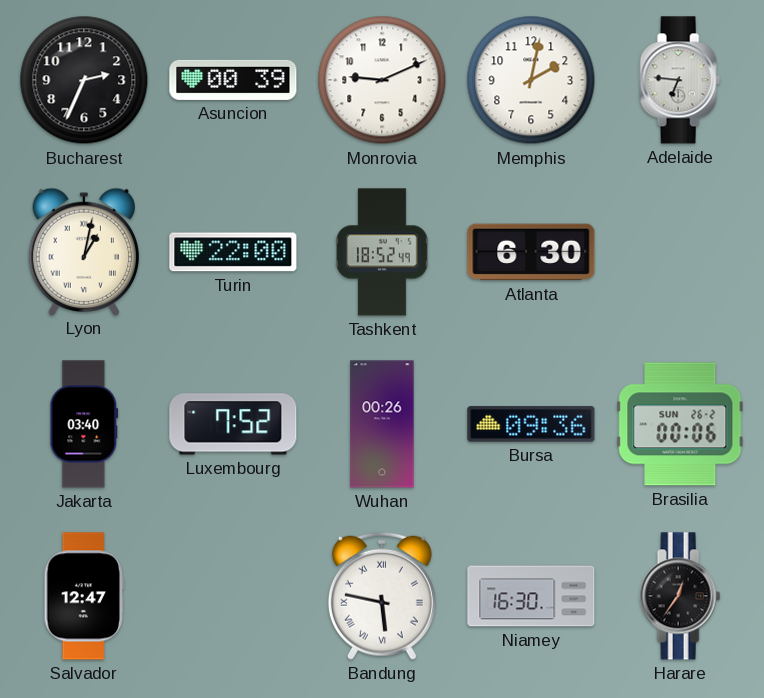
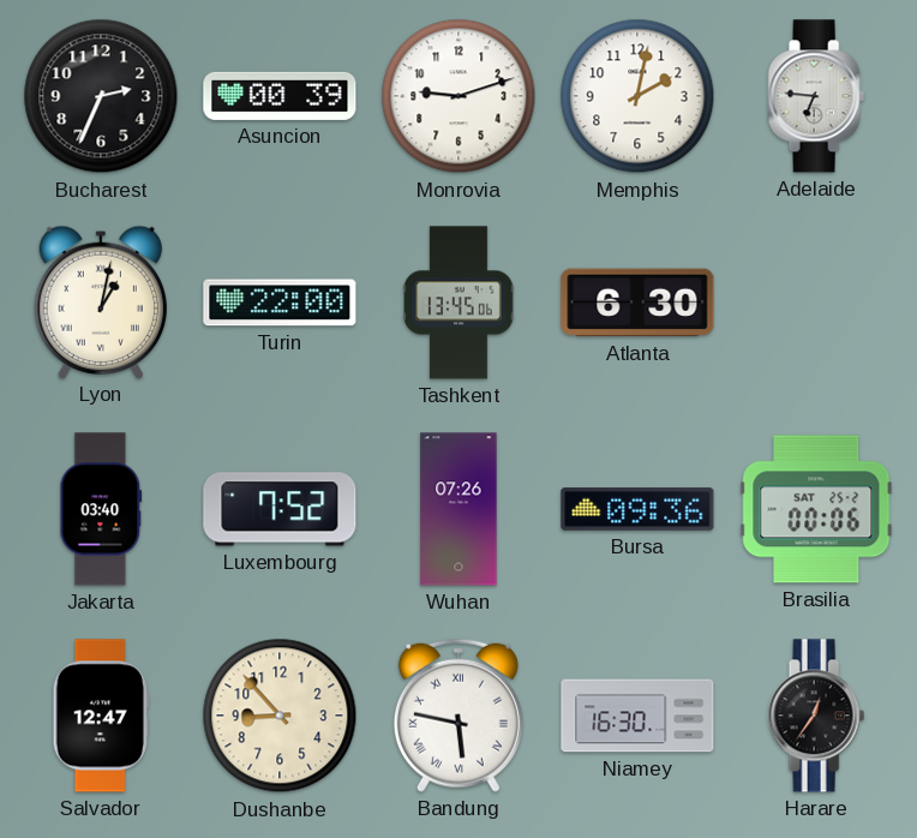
Monrovia: 9:11 -> 9:12 (458, 96)
Tashkent: 18:52 -> 13:45 (458, 303)
Wuhan: 00:26 -> 07:26 (458, 509)
Brasilia date: SUN 26-2 -> SAT 25-2 (816, 509)
Dushanbe: none -> 8:53 (280, 716)
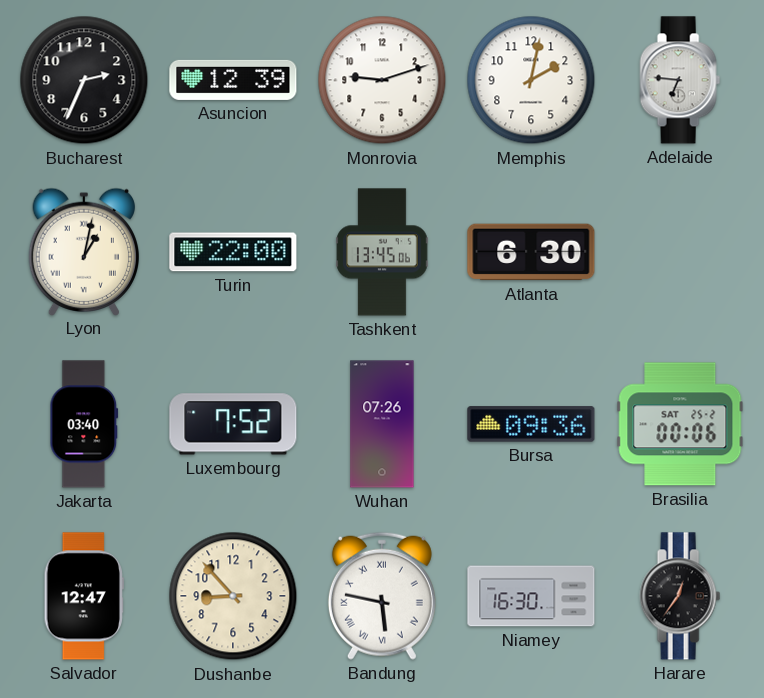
Asuncion: 00:39 -> 12:39 (233, 80)
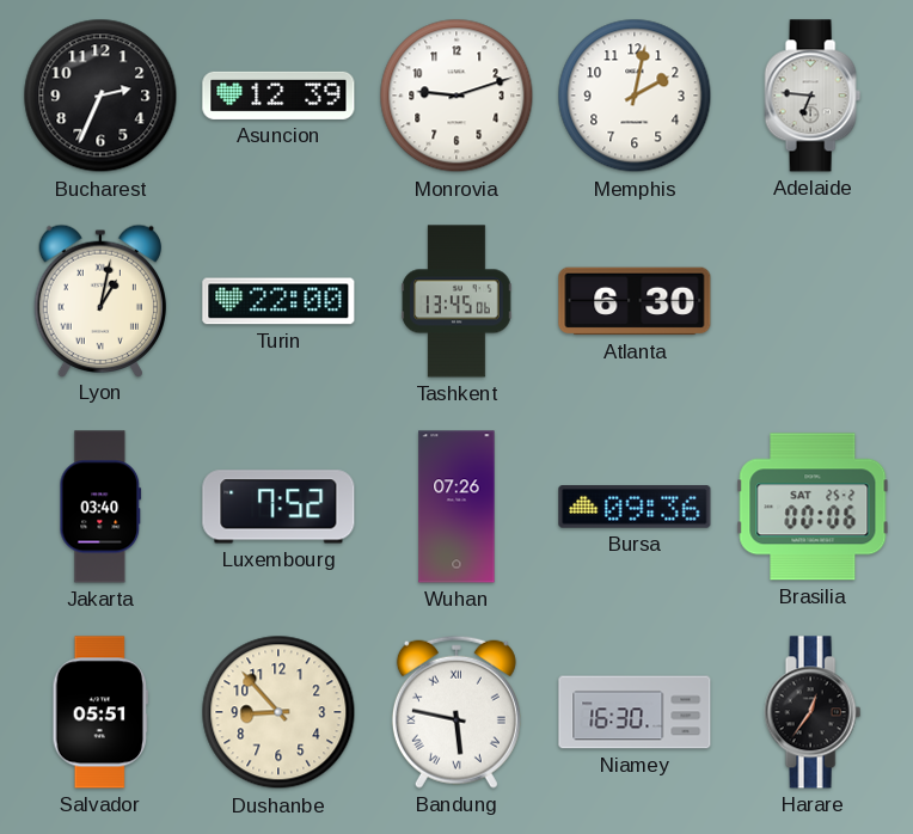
Salvador: 12:47 -> 05:51 (99, 712)
